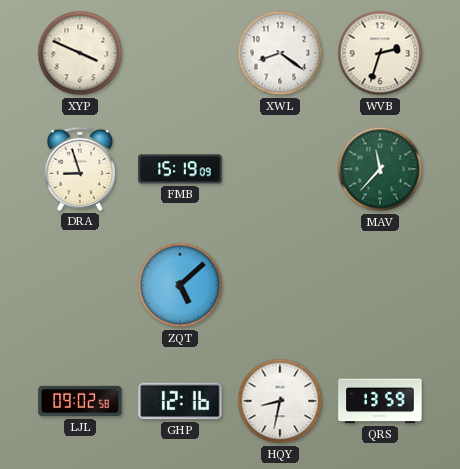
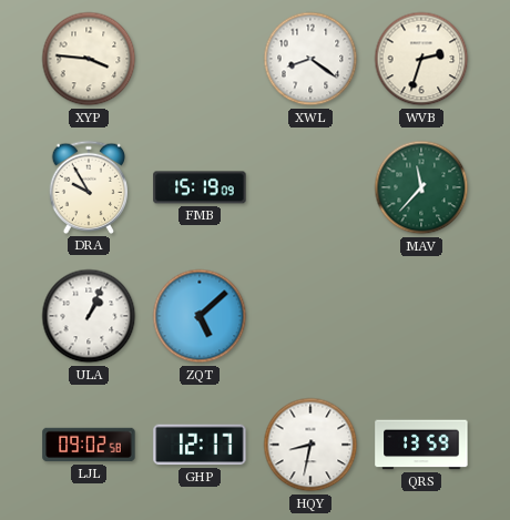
XYP: 3:49 -> 3:46 (89, 59)
DRA: 8:57 -> 9:55 (89, 187)
ULA: none -> 1:04 (89, 316)
GHP: 12:16 -> 12:17 (200, 445)
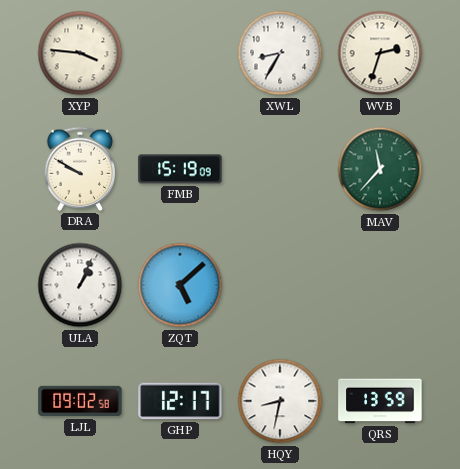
XWL: 8:21 -> 8:35 (280, 53)
DRA: 9:55 -> 9:50 (80, 169)
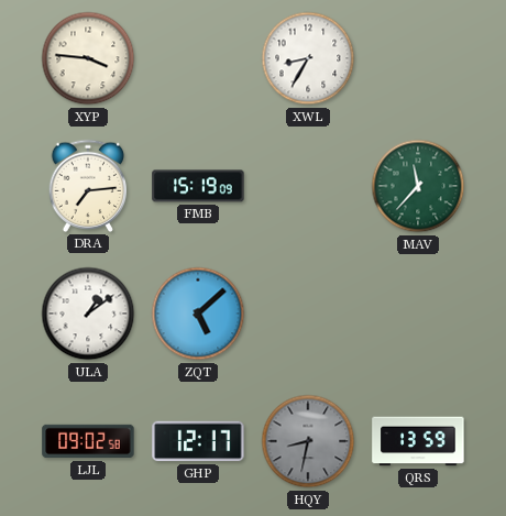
WVB: 2:33 -> none (380, 53)
DRA: 9:50 -> 7:14 (88, 186)
ULA: 1:04 -> 1:09 (88, 314)
HQY dial: white -> grey (308, 441)
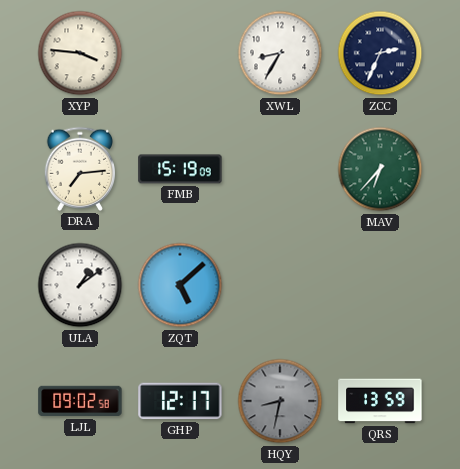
ZCC: none -> 2:34 (380, 53)
MAV: 11:37 -> 6:37 (380, 169)
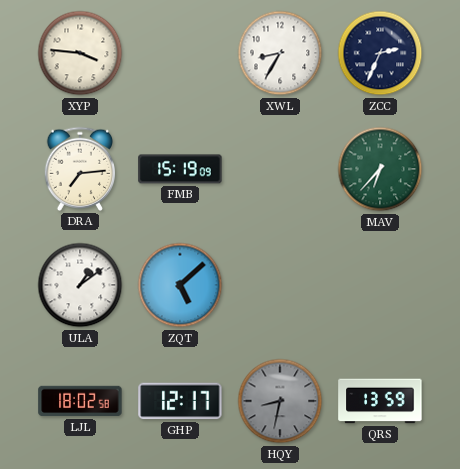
LJL: 09:02 -> 18:02 (80, 401)
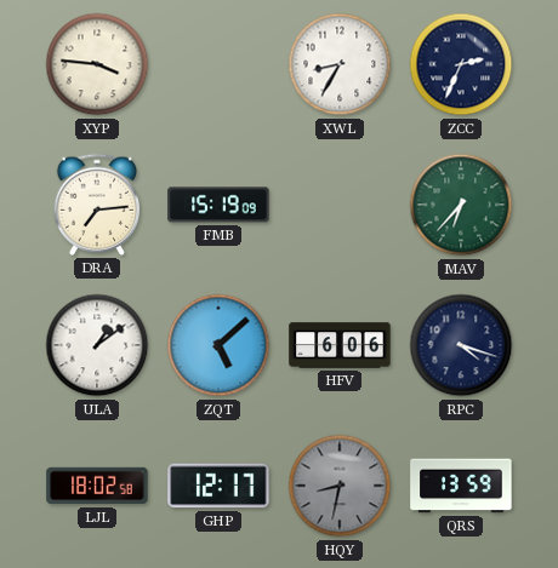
HFV: none -> 6:06 (340, 345)
RPC: none -> 4:18 (461, 345)
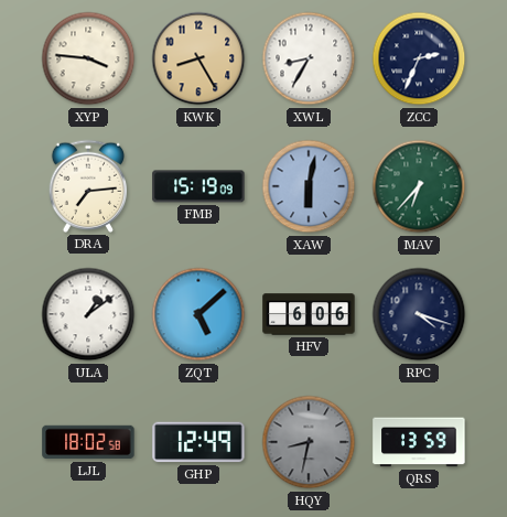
KWK: none -> 8:25 (198, 58)
XAW: none -> 6:02 (309, 186)
GHP: 12:17 -> 12:49 (198, 442)
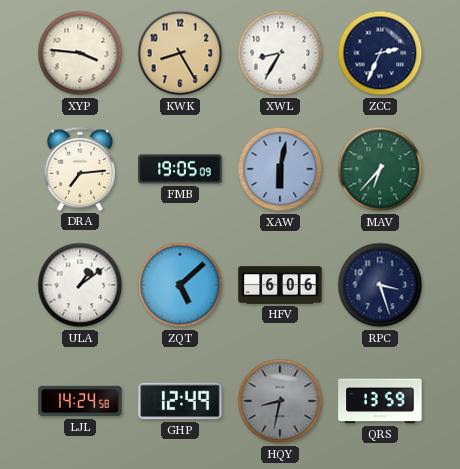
FMB: 15:19 -> 19:05 (180, 169)
RPC: 4:18 -> 3:27 (380, 285)
LJL: 18:02 -> 14:24 (80, 401)
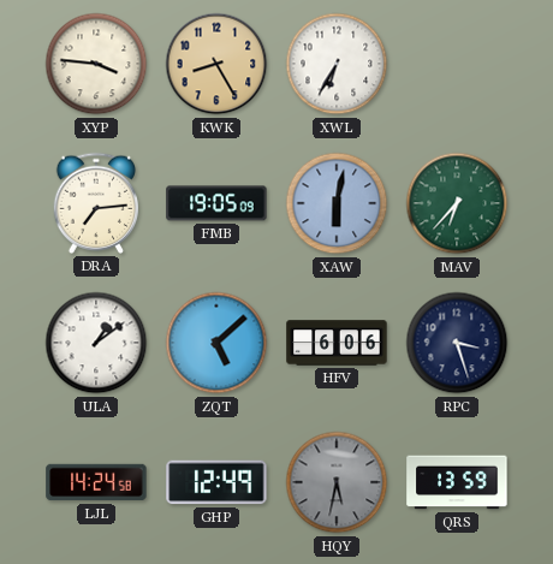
XWL: 8:35 -> 6:35 (337, 64)
ZCC: 2:34 -> none (380, 53)
HQY: 8:32 -> 5:32 (337, 482)
